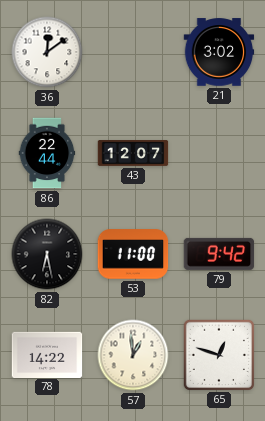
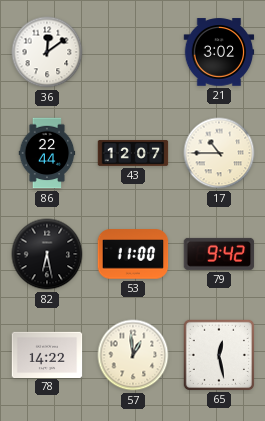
17: none -> 10:45 (219, 153)
65: 12:48 -> 12:28 (218, 354)
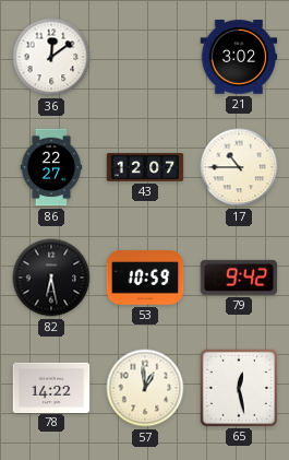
86: 22:44 -> 22:27 (51, 167)
53: 11:00 -> 10:59 (145, 278)
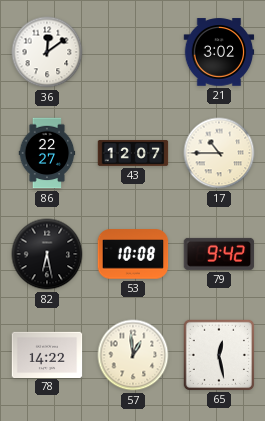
53: 10:59 -> 10:08 (133, 254)
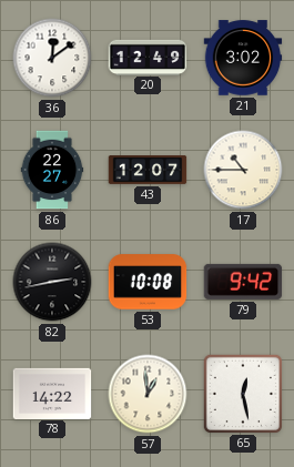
20: none -> 12:49 (148, 57)
82: 6:28 -> 2:43 (52, 282)
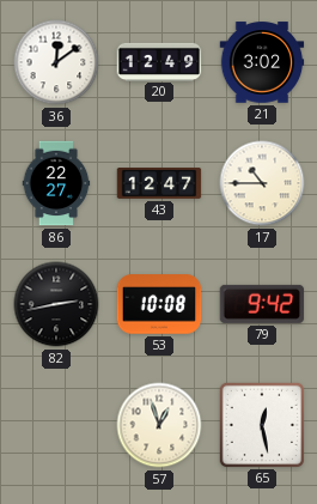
43: 12:07 -> 12:47 (159, 183)
78: 14:22 -> none (52, 393)
57: 12:59 -> 12:57 (159, 425)
